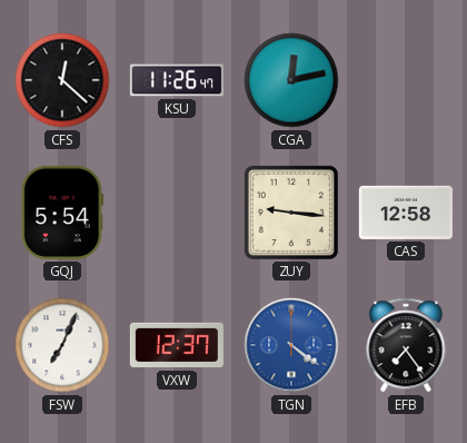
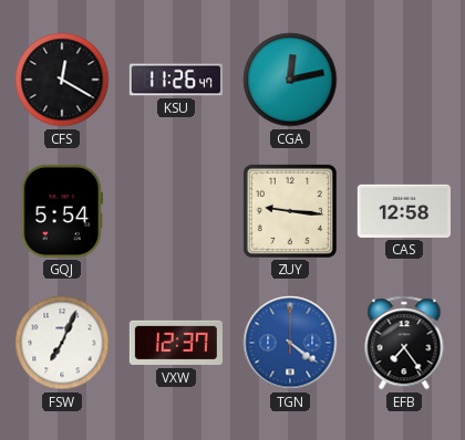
CFS: 12:22 -> 12:20 (62, 80)
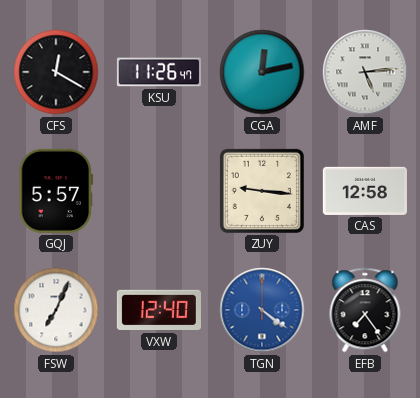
AMF: none -> 5:14 (365, 72)
GQJ: 5:54 -> 5:57 (56, 191)
VXW: 12:37 -> 12:40 (159, 310)
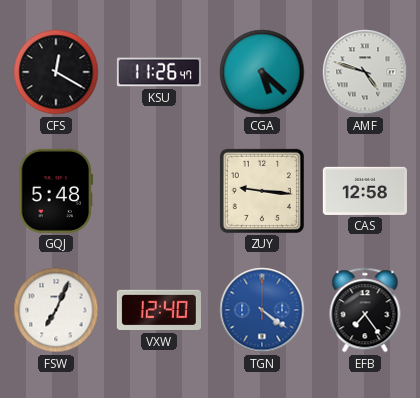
CGA: 12:13 -> 5:22 (262, 72)
AMF: 5:14 -> 4:48 (365, 72)
GQJ: 5:57 -> 5:48 (56, 191)
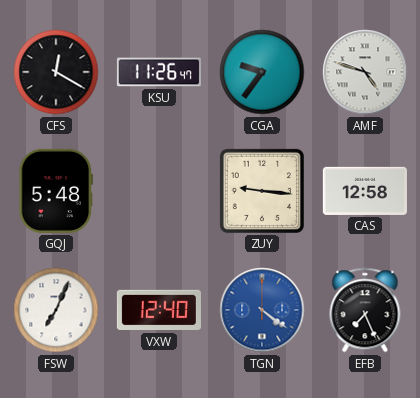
CGA: 5:22 -> 9:36 (262, 72)
EFB: 7:24 -> 7:26 (365, 310)
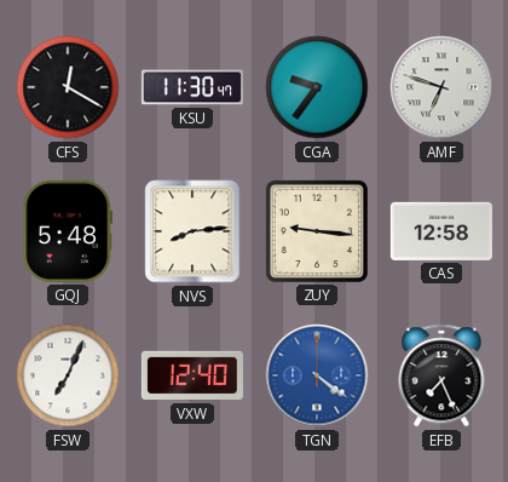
KSU: 11:26 -> 11:30 (192, 87)
AMF: 4:48 -> 6:48 (441, 87)
NVS: none -> 8:14 (192, 231)
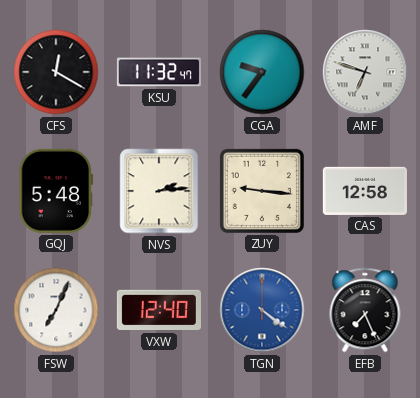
KSU: 11:30 -> 11:32 (159, 72)
NVS: 8:14 -> 2:14 (159, 191)
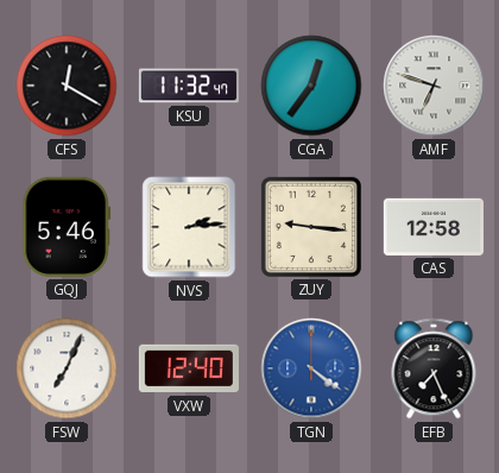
CGA: 9:36 -> 12:36 (311, 86)
GQJ: 5:48 -> 5:46 (67, 227)
